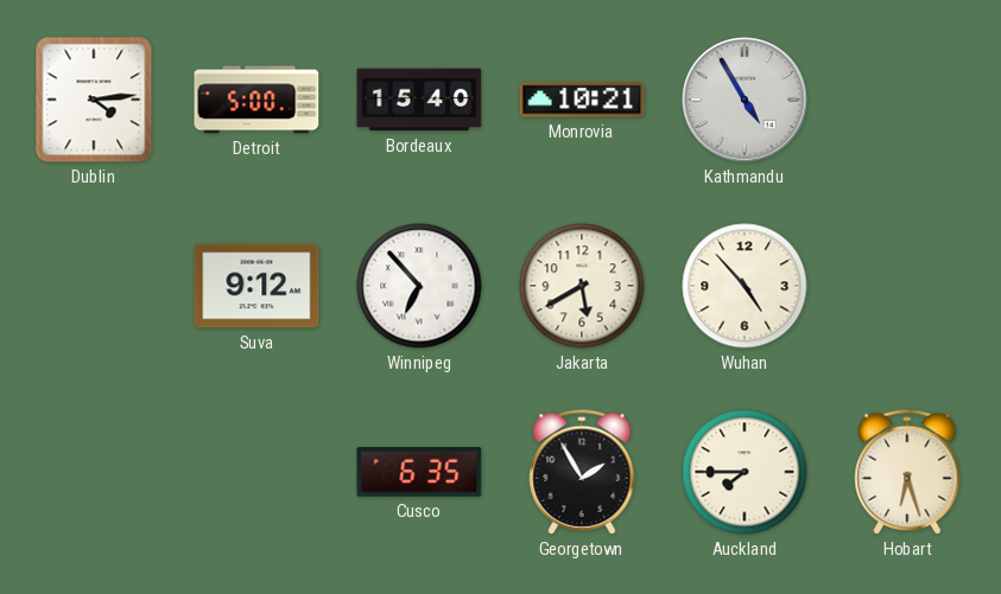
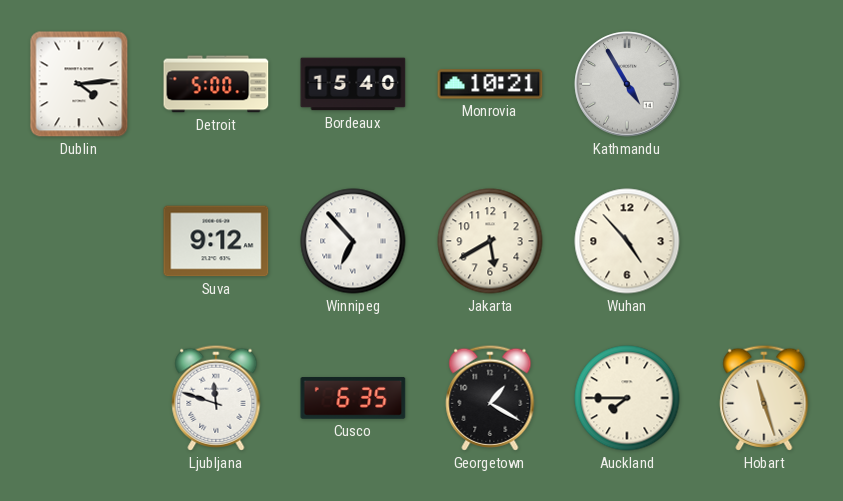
Ljubljana: none -> 11:48 (216, 398)
Georgetown: 1:55 -> 1:20 (490, 398)
Hobart: 6:27 -> 11:27 (764, 398)
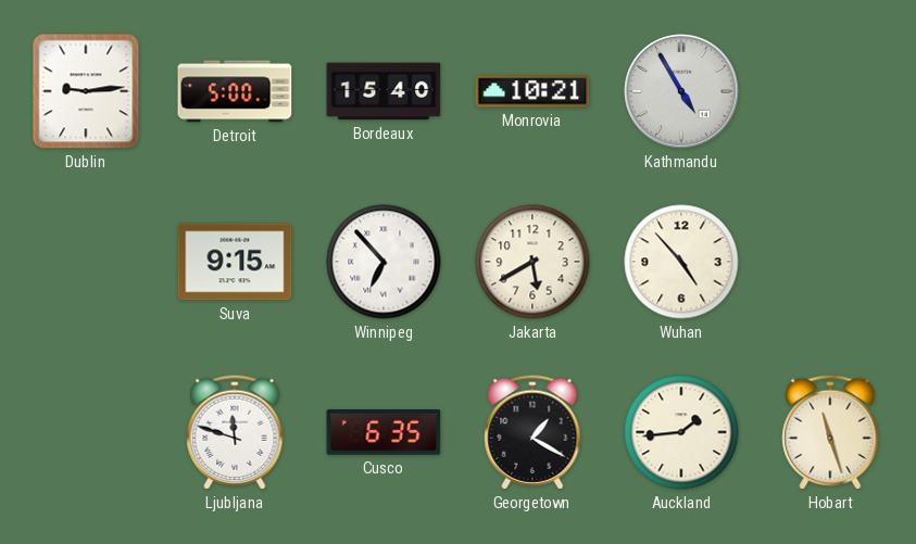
Dublin: 4:14 -> 9:14 (86, 91)
Suva: 9:12 -> 9:15 (235, 262)
Auckland: 7:45 -> 1:44 (681, 432)
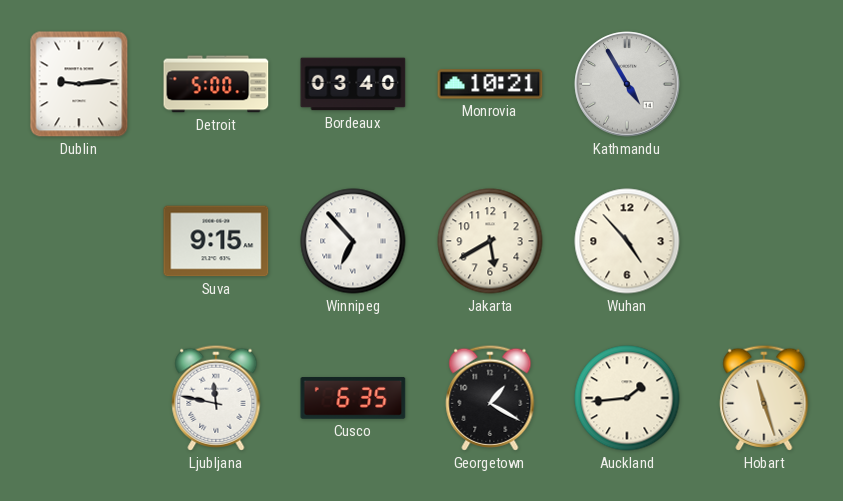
Bordeaux: 15:40 -> 03:40 (353, 84)
Ljubljana: 11:48 -> 11:47 (216, 398)
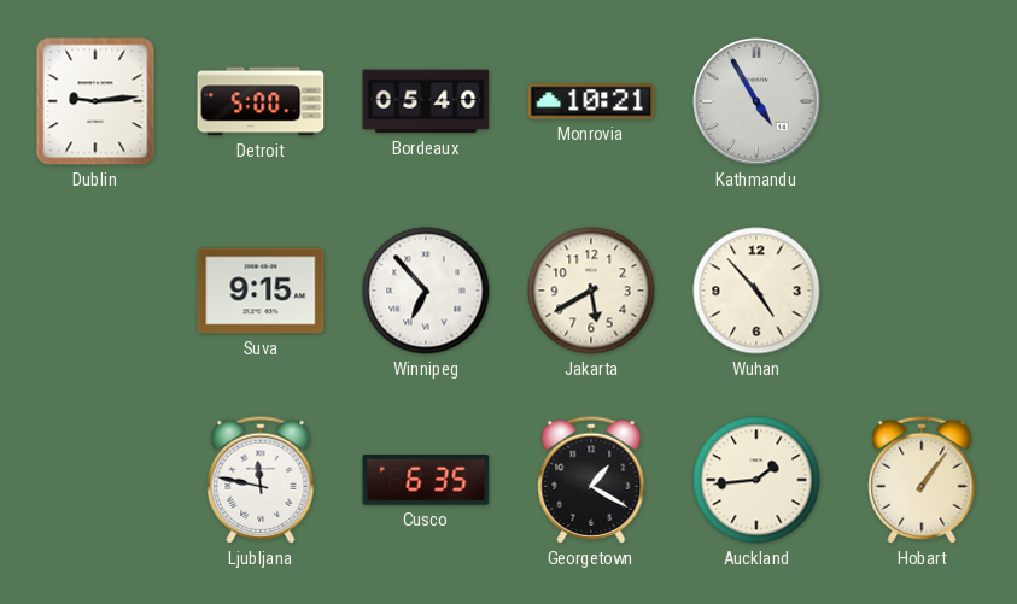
Bordeaux: 03:40 -> 05:40 (426, 101)
Hobart: 11:27 -> 1:06 (922, 480)
